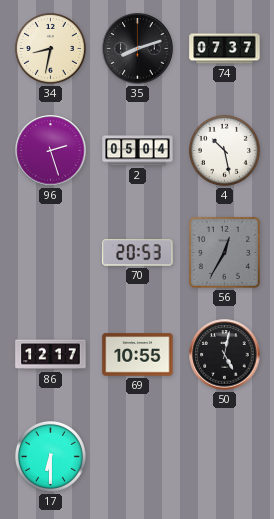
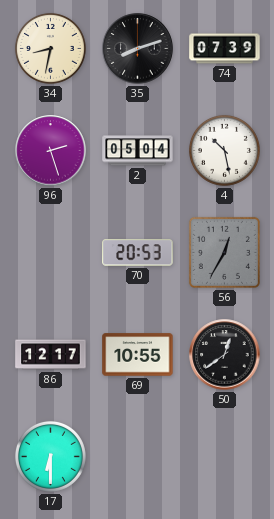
74: 07:37 -> 07:39 (225, 49)
50: 5:02 -> 12:39 (225, 355)
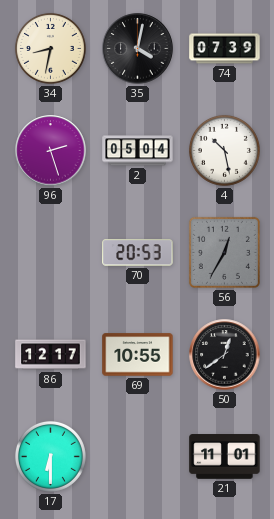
35: 8:12 -> 4:02 (138, 49)
21: none -> 11:01 (225, 457)
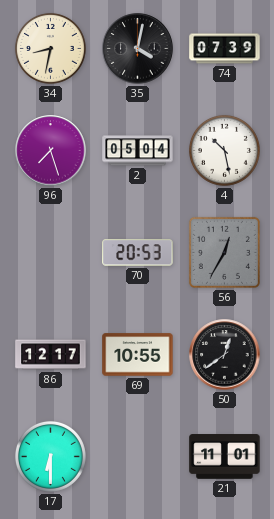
96: 2:27 -> 7:27 (51, 151)
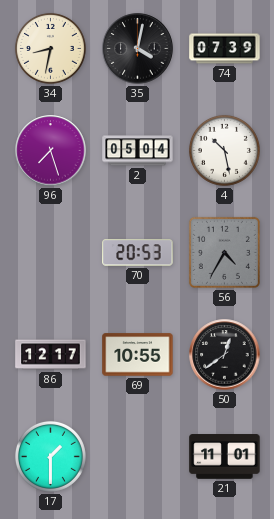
56: 12:35 -> 4:35 (224, 252)
17: 6:30 -> 1:30 (50, 456)
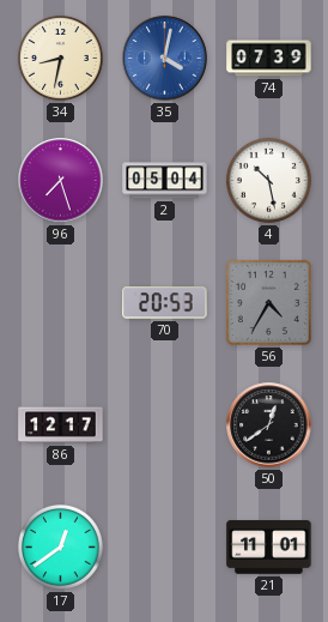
35 dial: black -> blue (165, 59)
69: 10:55 -> none (138, 355)
17: 1:30 -> 12:39 (60, 546)
